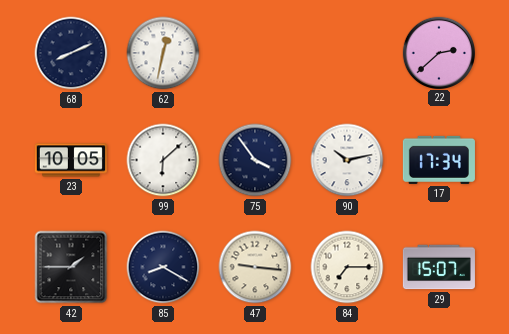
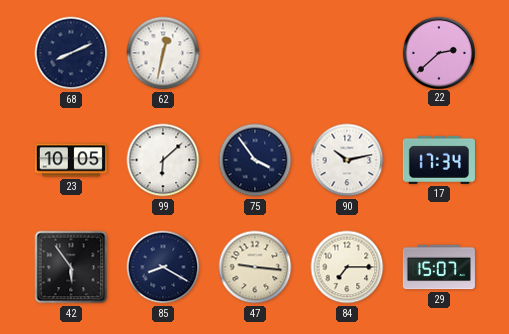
42: 1:45 -> 5:54 (71, 267)
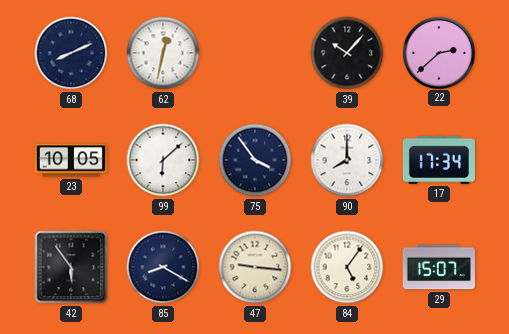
39: none -> 10:07 (347, 53)
90: 10:13 -> 8:00 (347, 160)
84: 7:15 -> 5:06 (347, 267)
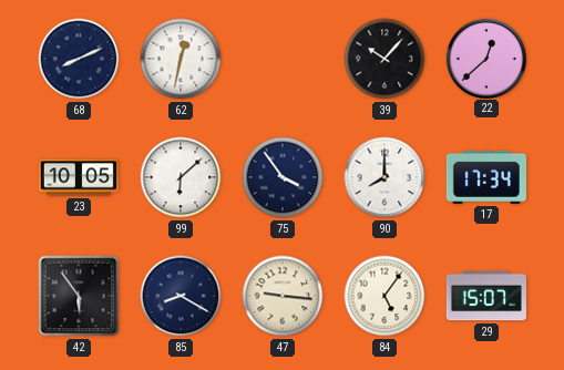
22: 2:38 -> 12:38 (485, 58)
